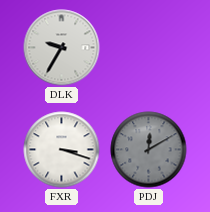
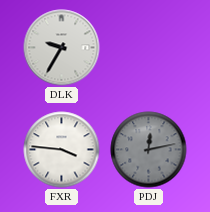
FXR: 3:18 -> 3:46 (62, 150)
PDJ: 12:10 -> 12:13 (149, 150)
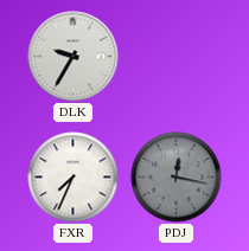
FXR: 3:46 -> 7:34 (74, 178)
PDJ: 12:13 -> 12:17 (177, 178)
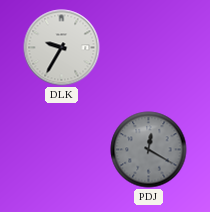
FXR: 7:34 -> none (74, 178)
PDJ: 12:17 -> 12:20 (149, 150)
